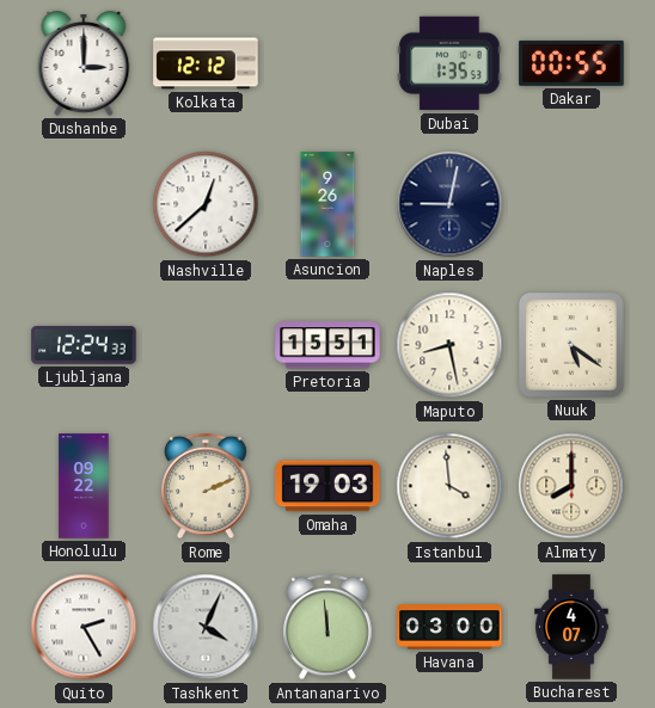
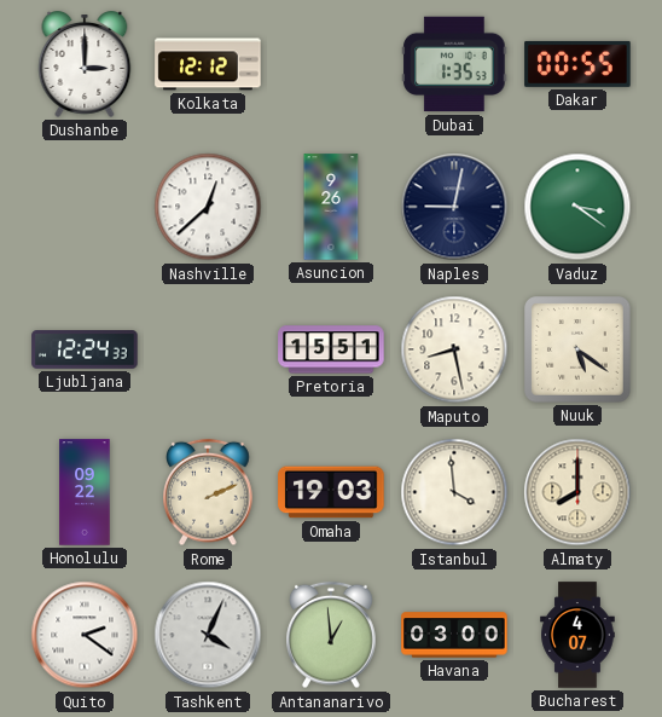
Vaduz: none -> 3:21 (577, 207)
Quito: 2:25 -> 2:21 (85, 635)
Antananarivo: 11:59 -> 12:59 (331, 635)
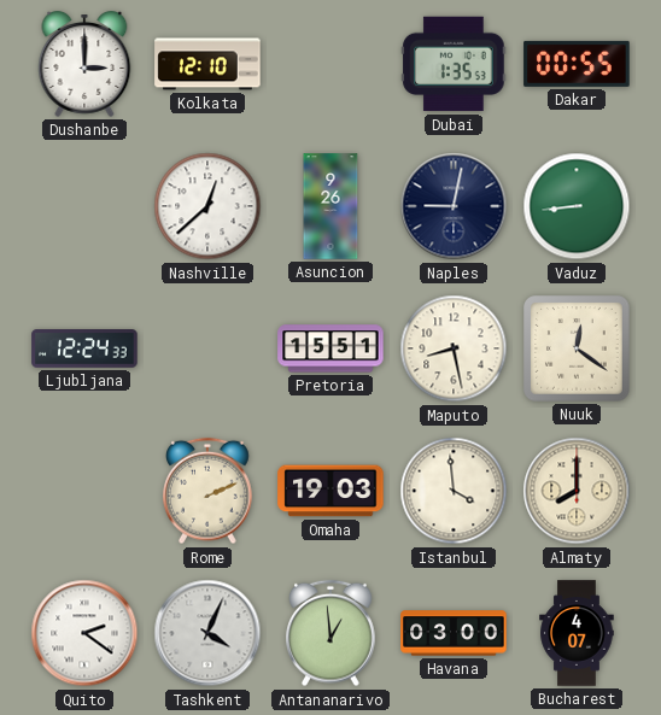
Kolkata: 12:12 -> 12:10 (207, 64)
Vaduz: 3:21 -> 8:44 (577, 206)
Nuuk: 5:21 -> 12:21 (577, 348)
Honolulu: 09:22 -> none (85, 492)
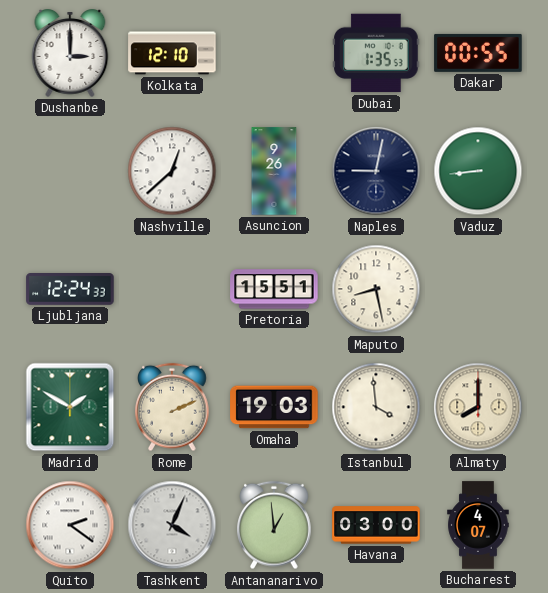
Nuuk: 12:21 -> none (577, 348)
Madrid: none -> 1:50 (70, 407)
